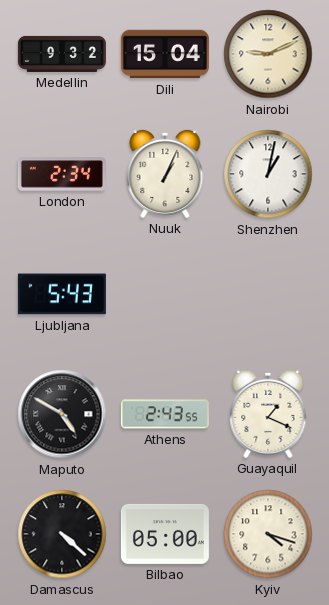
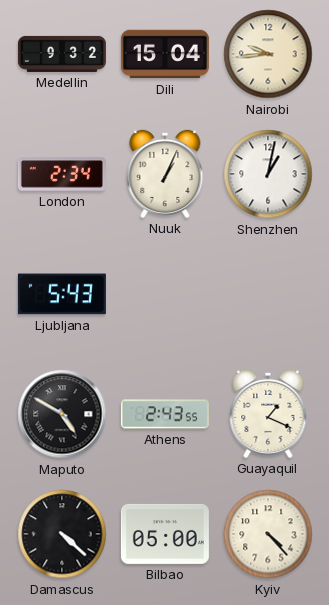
Nairobi: 9:11 -> 9:44 (268, 54)
Kyiv: 4:18 -> 4:23 (268, 534)
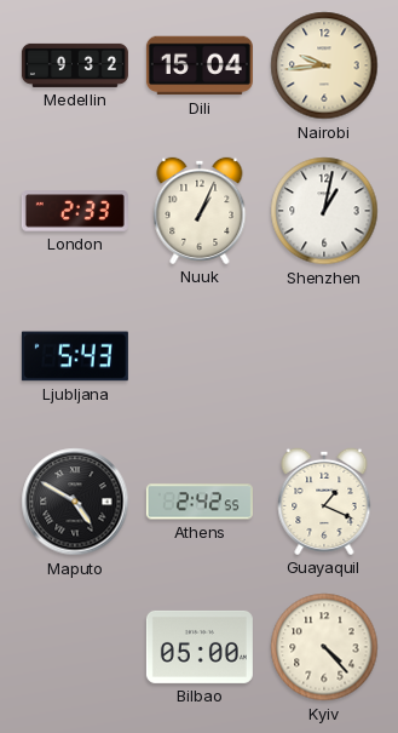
London: 2:34 -> 2:33 (75, 211)
Athens: 2:43 -> 2:42 (200, 502)
Damascus: 4:22 -> none (62, 534)
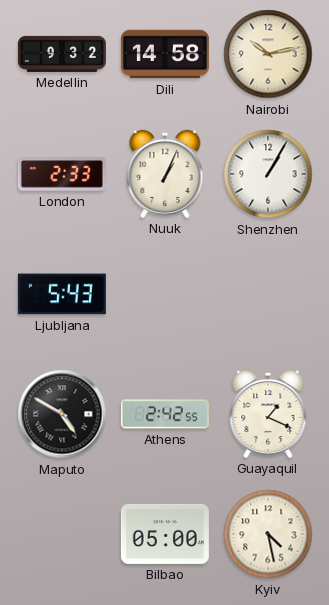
Dili: 15:04 -> 14:58 (165, 54)
Nairobi: 9:44 -> 10:13 (268, 54)
Shenzhen: 1:02 -> 1:05 (268, 174)
Kyiv: 4:23 -> 4:28 (268, 534)
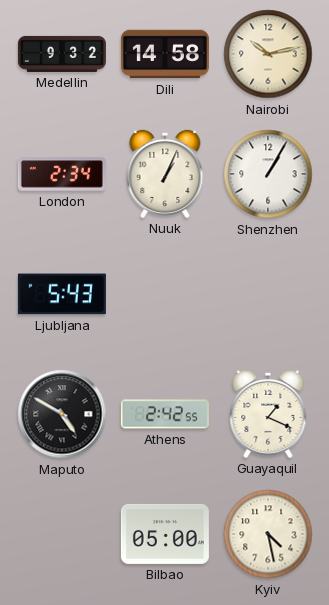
London: 2:33 -> 2:34 (62, 174)
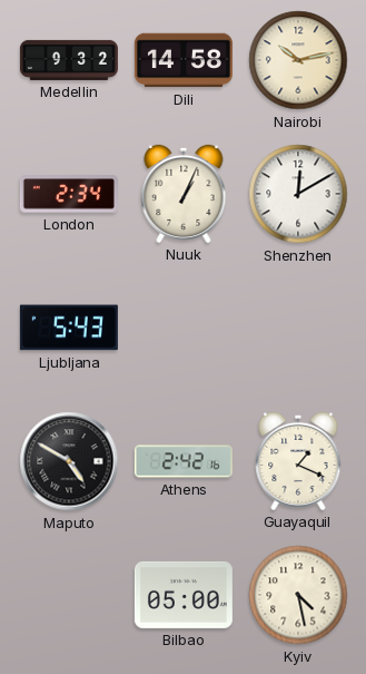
Shenzhen: 1:05 -> 12:10 (298, 194)
Athens: 2:42:55 -> 2:42:16 (184, 461)
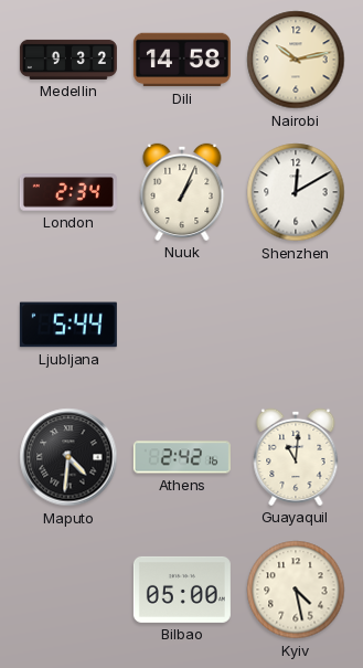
Ljubljana: 5:43 -> 5:44 (68, 325)
Maputo: 4:50 -> 4:31 (68, 457)
Guayaquil: 1:19 -> 11:01 (296, 457)
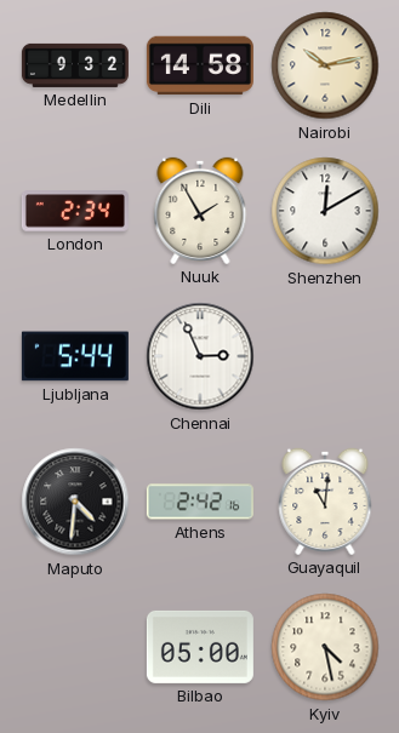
Nuuk: 1:04 -> 1:55 (200, 211)
Chennai: none -> 2:56 (200, 356)
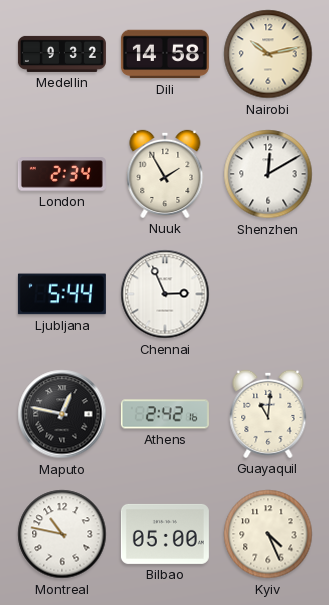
Maputo: 4:31 -> 12:47 (62, 414)
Montreal: none -> 10:47 (62, 534)
Kyiv: 4:28 -> 4:26 (268, 534)
